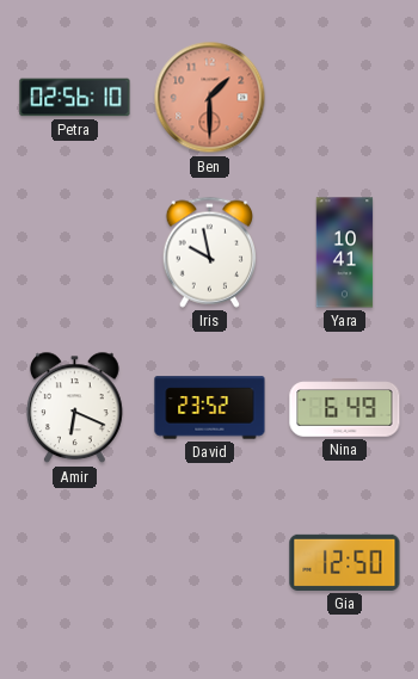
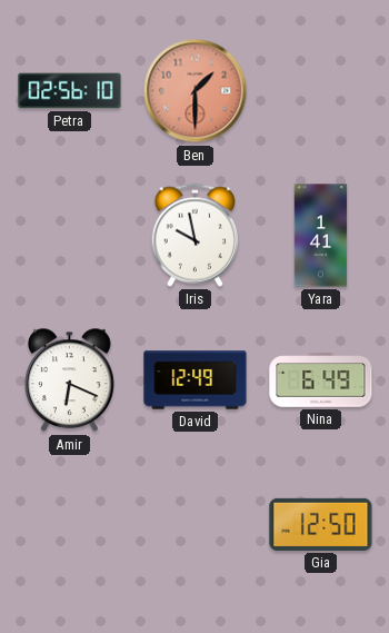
Yara: 10:41 -> 1:41 (321, 236)
David: 23:52 -> 12:49 (196, 380)
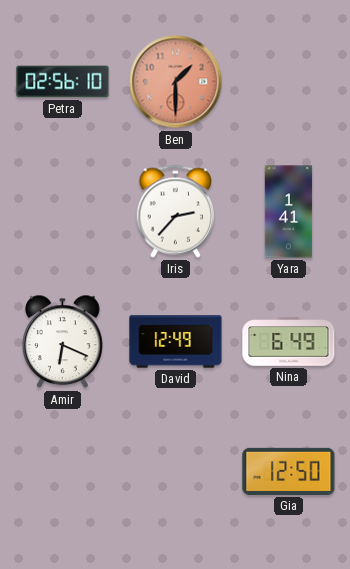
Iris: 9:58 -> 2:37 (176, 211)
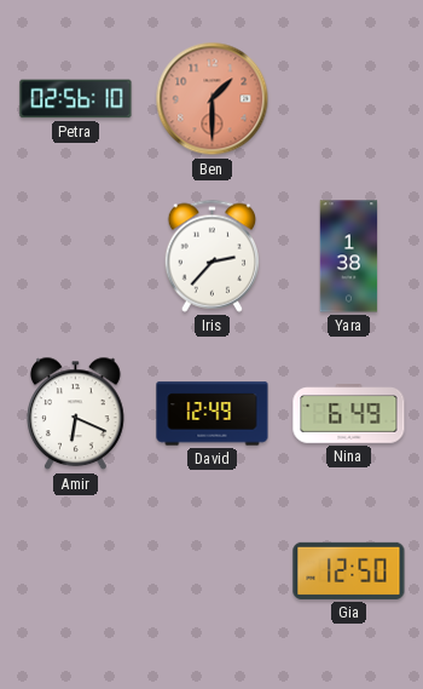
Yara: 1:41 -> 1:38 (349, 257)
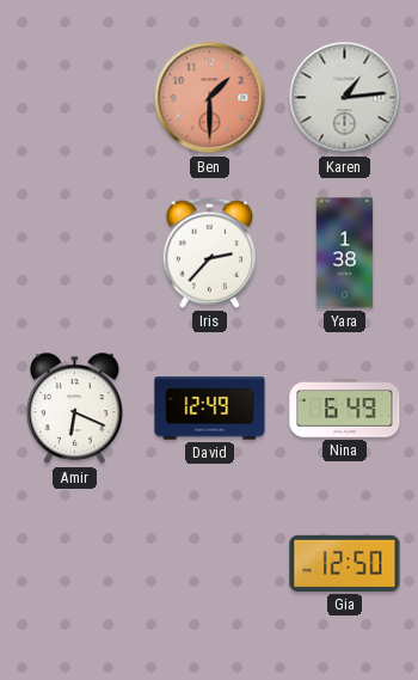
Petra: 02:56 -> none (76, 99)
Karen: none -> 1:14 (345, 98)
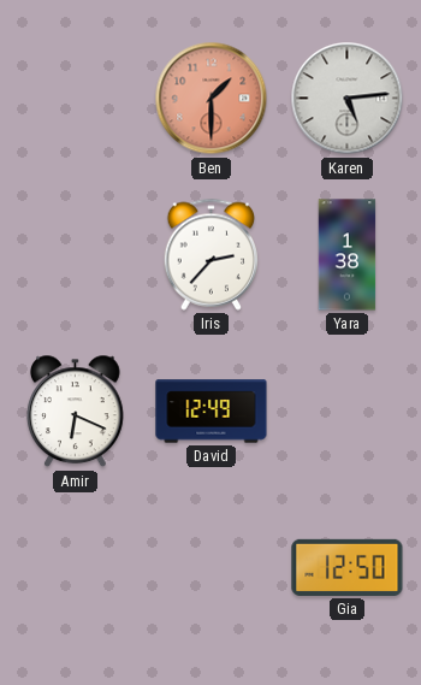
Karen: 1:14 -> 5:14 (348, 99)
Nina: 6:49 -> none (345, 409)
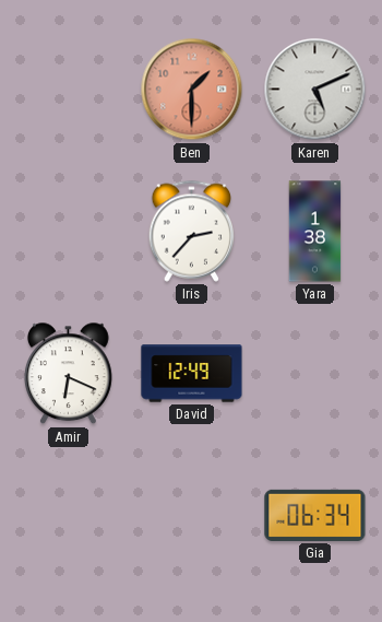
Karen: 5:14 -> 5:11 (315, 90)
Gia: 12:50 -> 06:34 (315, 515)
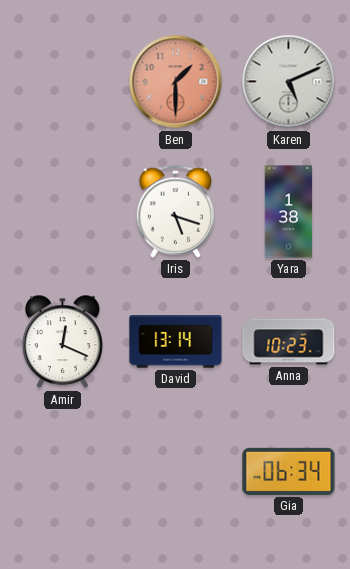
Iris: 2:37 -> 5:18 (176, 211)
Amir: 6:19 -> 12:19 (63, 342)
David: 12:49 -> 13:14 (176, 342)
Anna: none -> 10:23 (289, 342)
